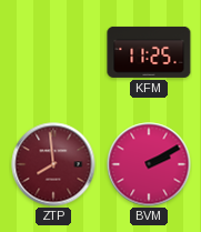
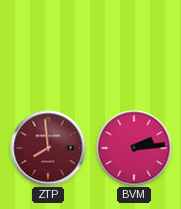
KFM: 11:25 -> none (149, 52)
BVM: 2:10 -> 2:14 (134, 148)
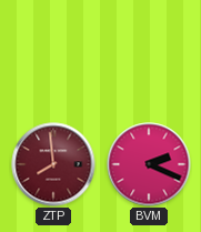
BVM: 2:14 -> 2:19 (149, 164)
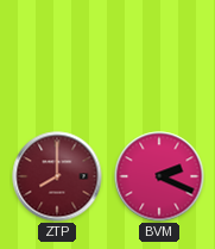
ZTP: 7:59 -> 8:00 (57, 176)
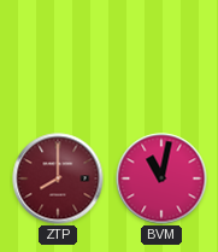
BVM: 2:19 -> 11:02 (161, 178)
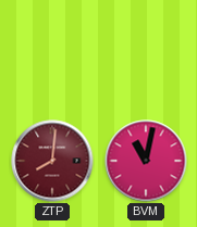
ZTP: 8:00 -> 8:01 (52, 161)
